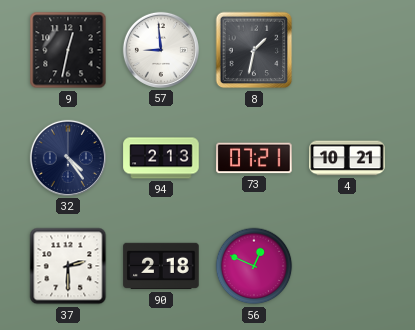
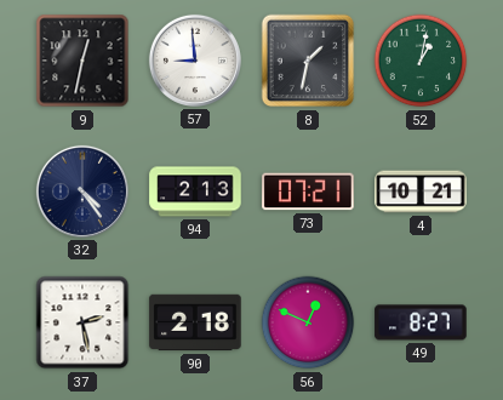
52: none -> 1:02 (421, 61)
37: 2:30 -> 2:28 (82, 322)
49: none -> 8:27 (421, 322)
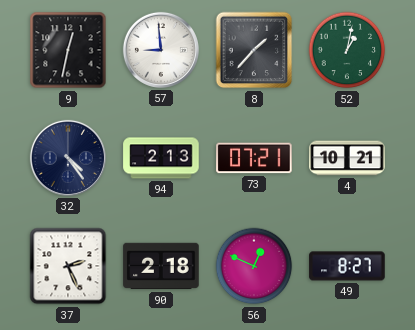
8: 1:32 -> 1:37 (254, 50)
37: 2:28 -> 2:26 (68, 266)
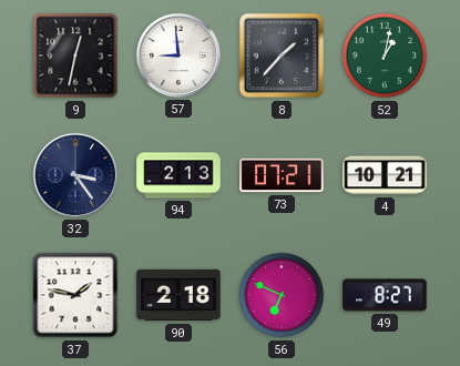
32: 4:24 -> 3:24 (75, 175)
37: 2:26 -> 1:47 (75, 295)
56: 12:49 -> 6:49 (282, 295)
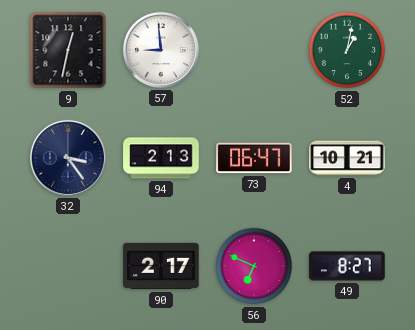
8: 1:37 -> none (282, 55)
73: 07:21 -> 06:47 (254, 158)
37: 1:47 -> none (75, 295)
90: 2:18 -> 2:17 (161, 266)
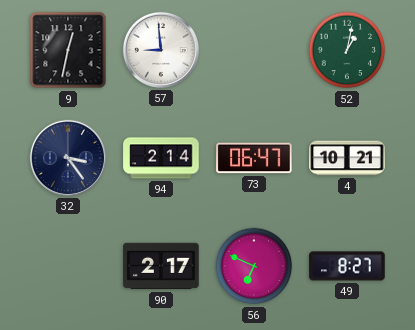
94: 2:13 -> 2:14 (161, 158)
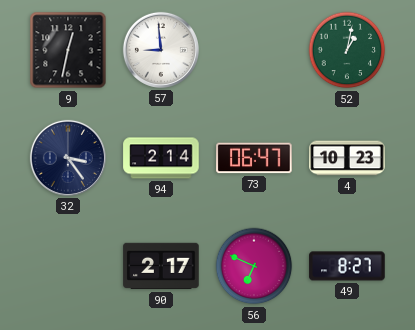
4: 10:21 -> 10:23 (347, 158)
